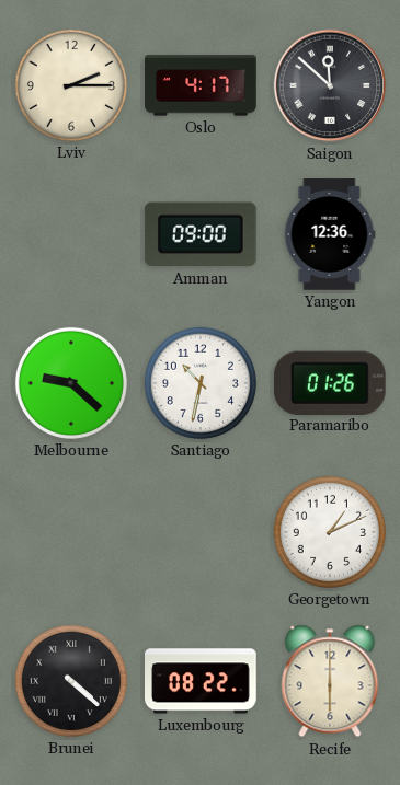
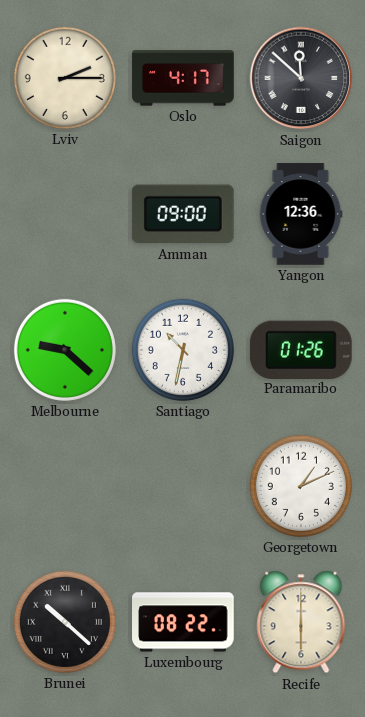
Brunei: 4:22 -> 10:22 (65, 622)
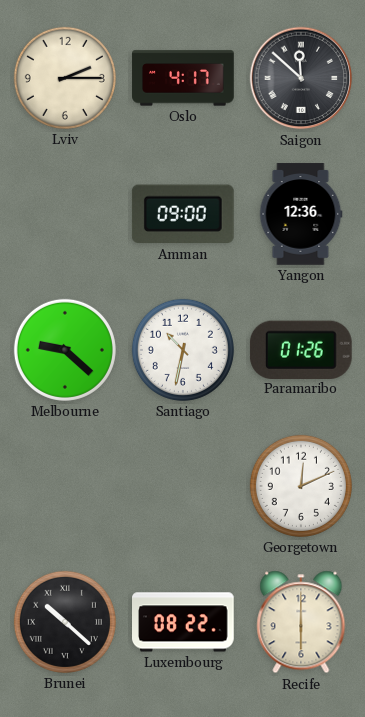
Georgetown: 1:11 -> 12:11 (301, 486)
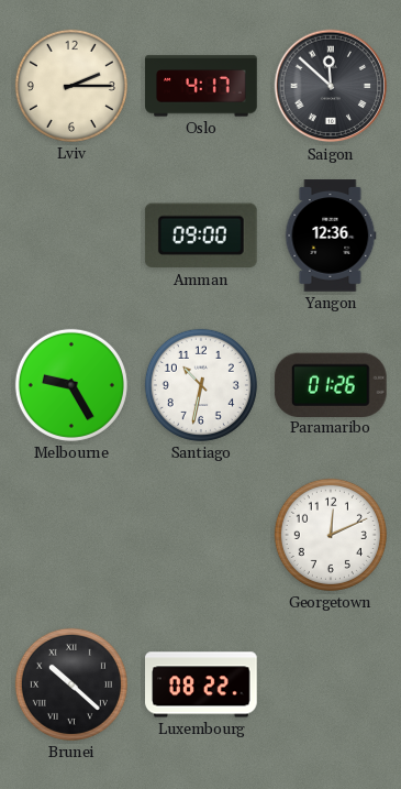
Melbourne: 9:22 -> 9:25 (71, 385)
Recife: 6:00 -> none (301, 622)
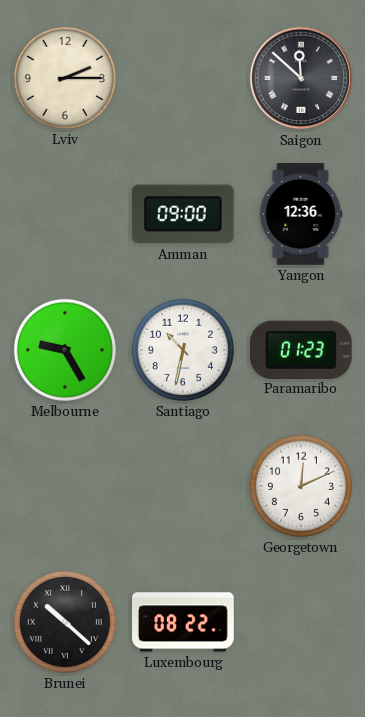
Oslo: 4:17 -> none (201, 86)
Paramaribo: 01:26 -> 01:23 (301, 349)
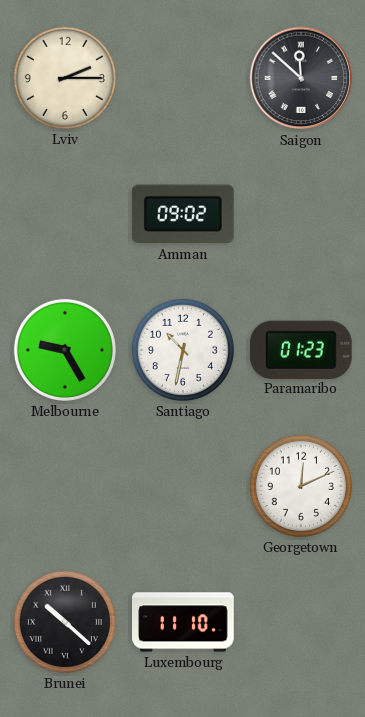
Amman: 09:00 -> 09:02 (183, 214)
Yangon: 12:36 -> none (301, 214)
Luxembourg: 08:22 -> 11:10 (184, 622)
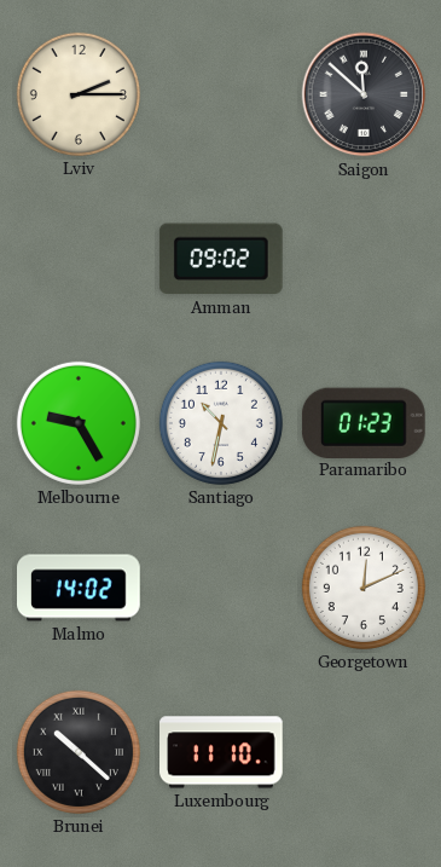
Malmo: none -> 14:02 (80, 588)
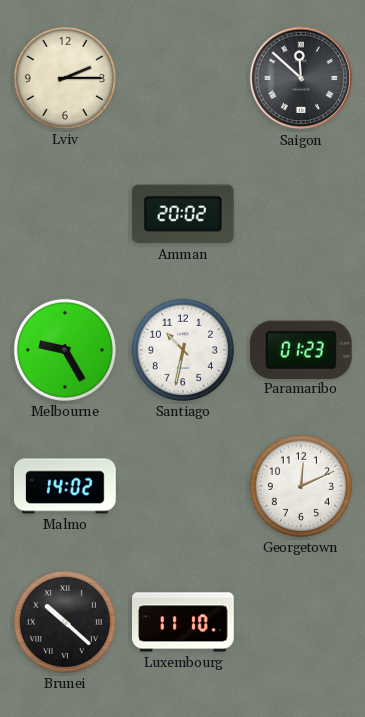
Amman: 09:02 -> 20:02 (183, 214)
